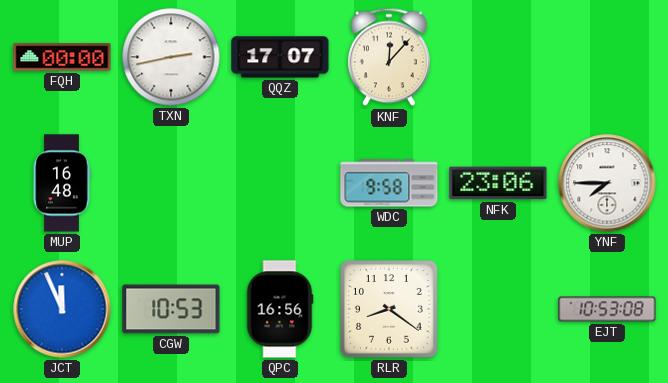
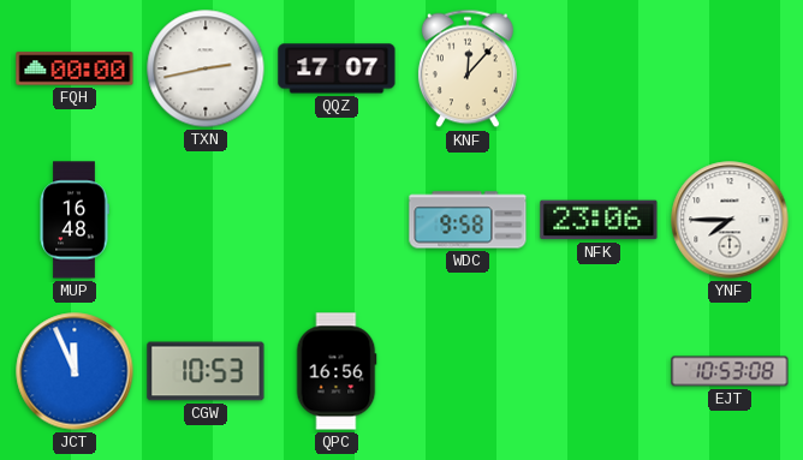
RLR: 8:21 -> none (389, 309)
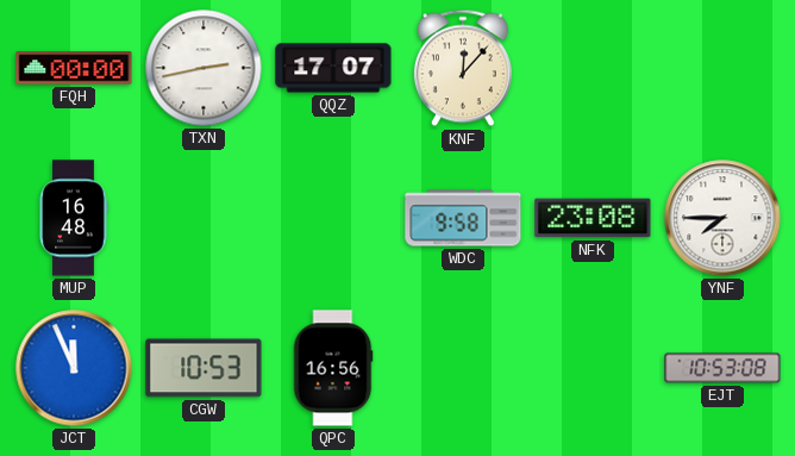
NFK: 23:06 -> 23:08 (593, 218)
